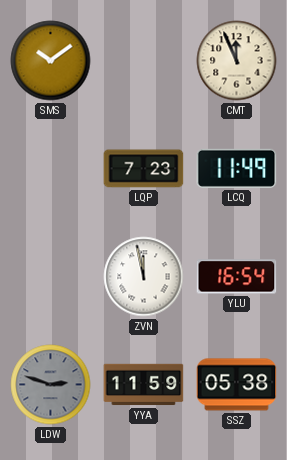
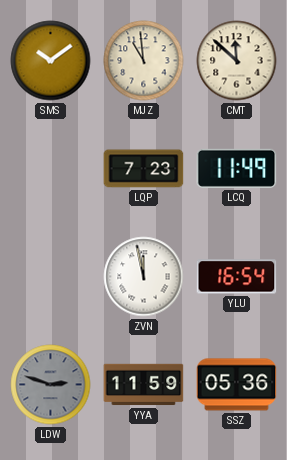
MJZ: none -> 10:59 (144, 61)
CMT: 11:56 -> 11:52 (237, 61)
SSZ: 05:38 -> 05:36 (237, 385)
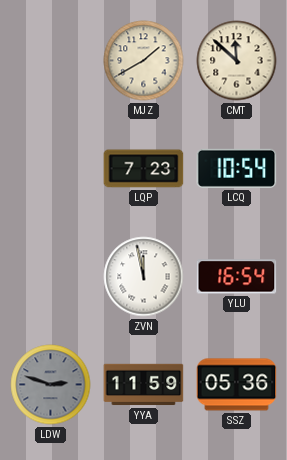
SMS: 10:09 -> none (51, 61)
MJZ: 10:59 -> 1:40 (144, 61)
LCQ: 11:49 -> 10:54 (237, 168)
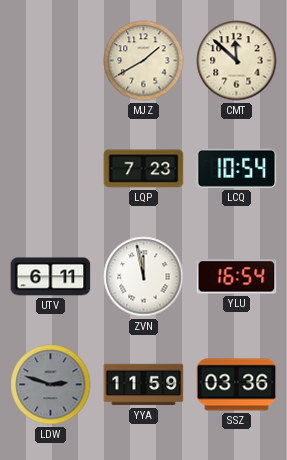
UTV: none -> 6:11 (51, 277)
SSZ: 05:36 -> 03:36 (237, 385)
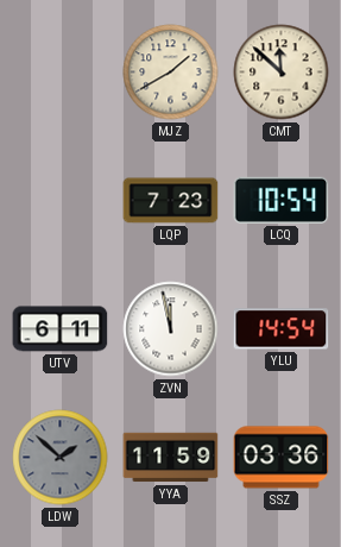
YLU: 16:54 -> 14:54 (282, 329)
LDW: 2:48 -> 1:52 (61, 458)
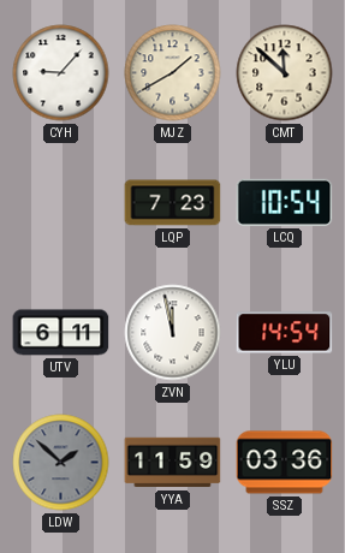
CYH: none -> 9:07 (61, 73)
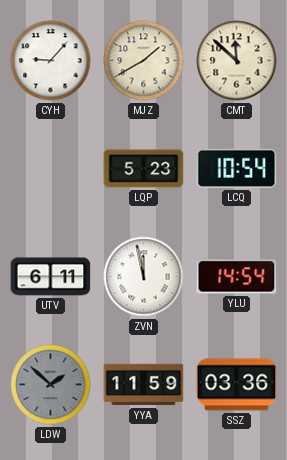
LQP: 7:23 -> 5:23 (144, 169)
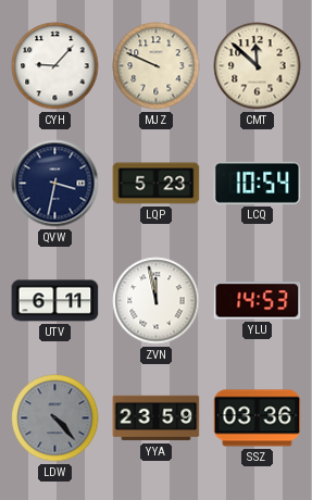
MJZ: 1:40 -> 9:49 (157, 66)
QVW: none -> 3:32 (55, 184)
YLU: 14:54 -> 14:53 (258, 301)
LDW: 1:52 -> 4:23 (55, 418)
YYA: 11:59 -> 23:59 (157, 418)
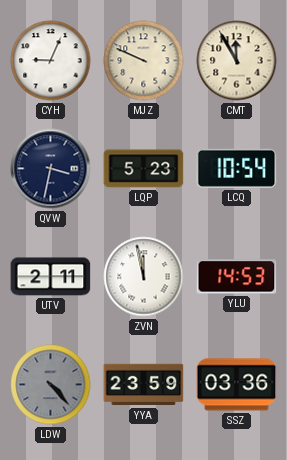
CYH: 9:07 -> 9:04 (51, 61)
CMT: 11:52 -> 11:55 (237, 61)
UTV: 6:11 -> 2:11 (51, 277)
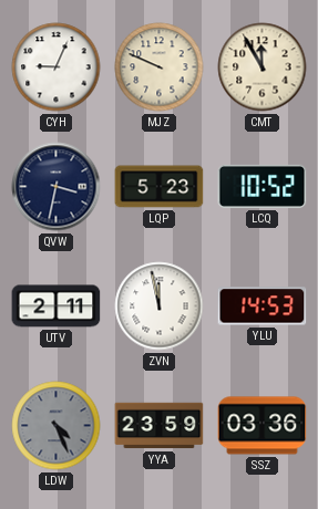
LCQ: 10:54 -> 10:52 (263, 186)
LDW: 4:23 -> 4:26 (57, 426)
